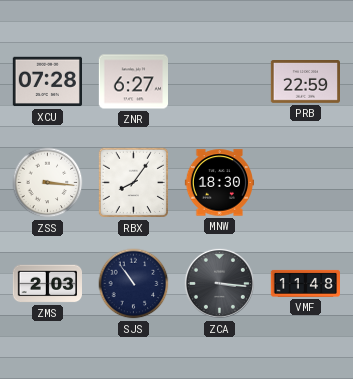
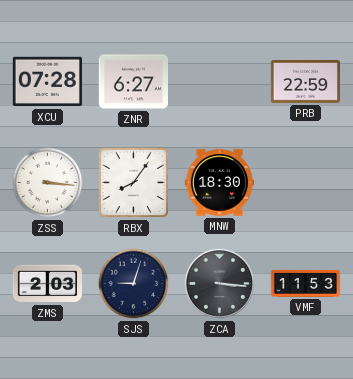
SJS: 10:54 -> 9:03 (134, 284)
VMF: 11:48 -> 11:53 (305, 283)
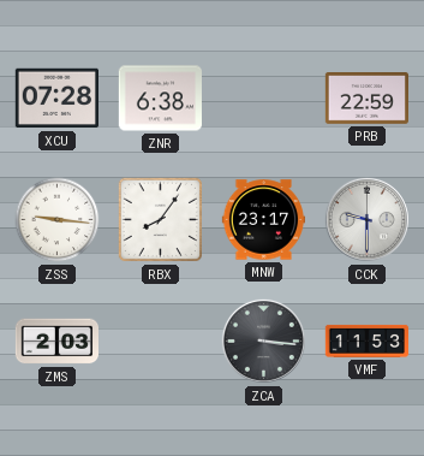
ZNR: 6:27 -> 6:38 (160, 99)
ZSS: 3:16 -> 9:16 (58, 220)
MNW: 18:30 -> 23:17 (263, 220)
CCK: none -> 9:30 (366, 219)
SJS: 9:03 -> none (134, 284)
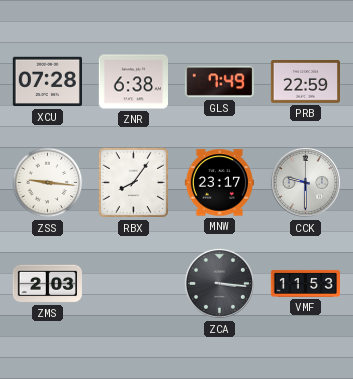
GLS: none -> 7:49 (219, 82)
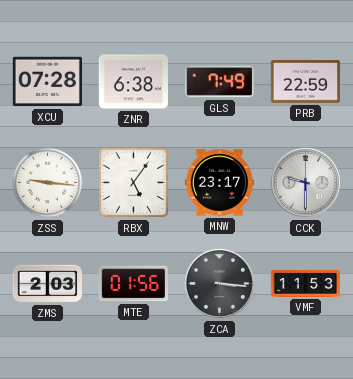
RBX: 8:06 -> 5:06 (133, 182)
MTE: none -> 01:56 (133, 284)
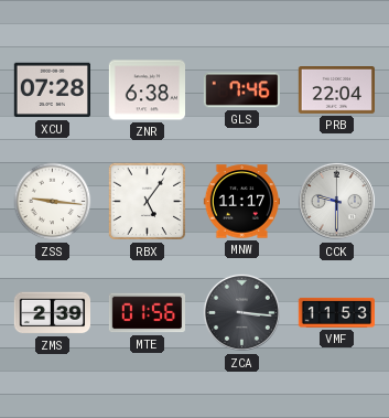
GLS: 7:49 -> 7:46 (241, 90)
PRB: 22:59 -> 22:04 (336, 90)
MNW: 23:17 -> 11:17 (241, 202)
ZMS: 2:03 -> 2:39 (52, 313)
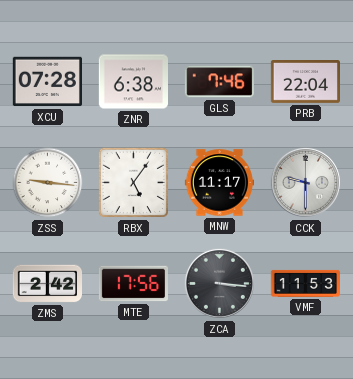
ZMS: 2:39 -> 2:42 (47, 284)
MTE: 01:56 -> 17:56 (133, 284)
